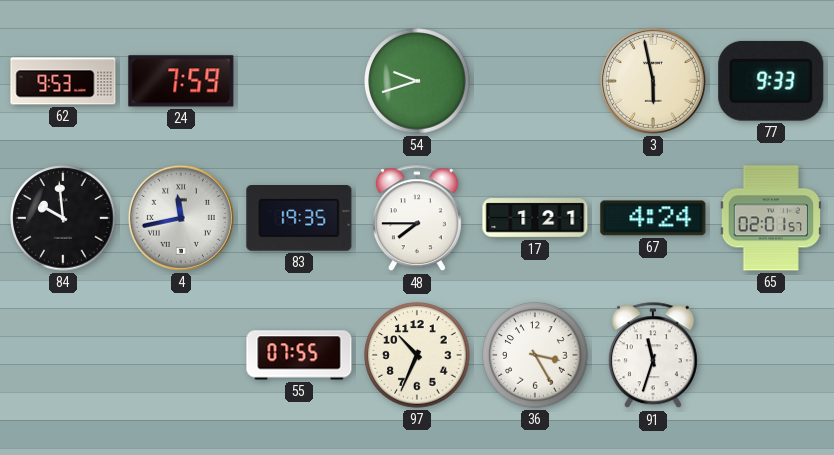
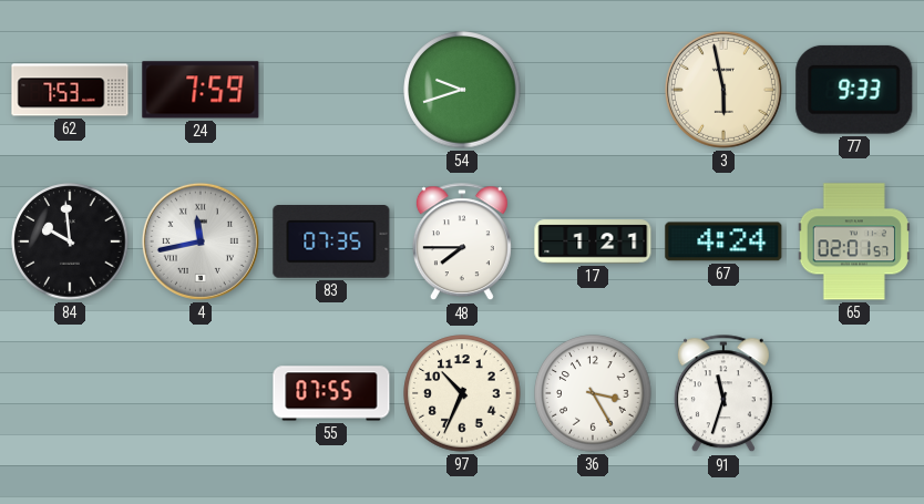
62: 9:53 -> 7:53 (70, 90)
83: 19:35 -> 07:35 (331, 243)
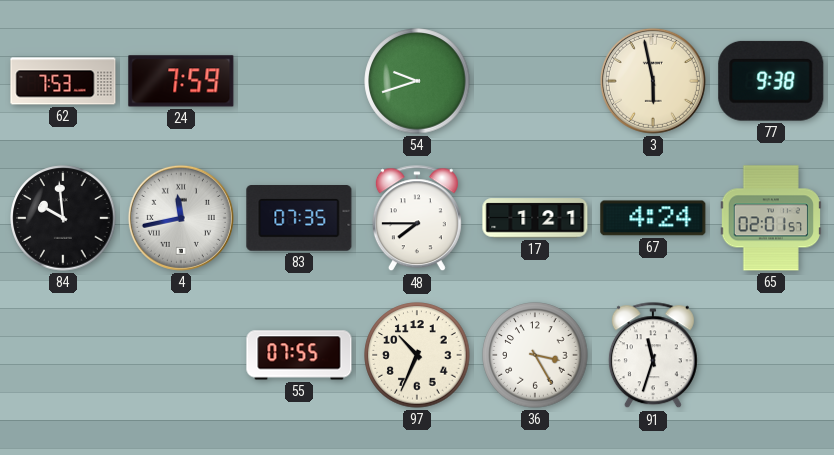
77: 9:33 -> 9:38 (771, 81)
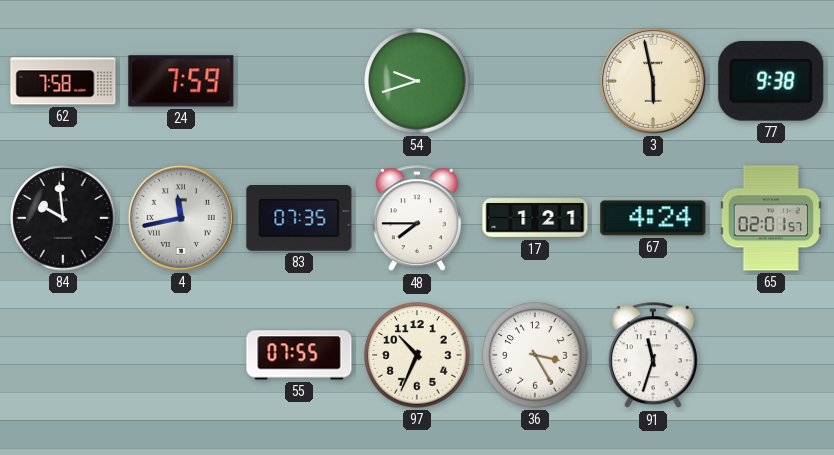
62: 7:53 -> 7:58 (63, 81)
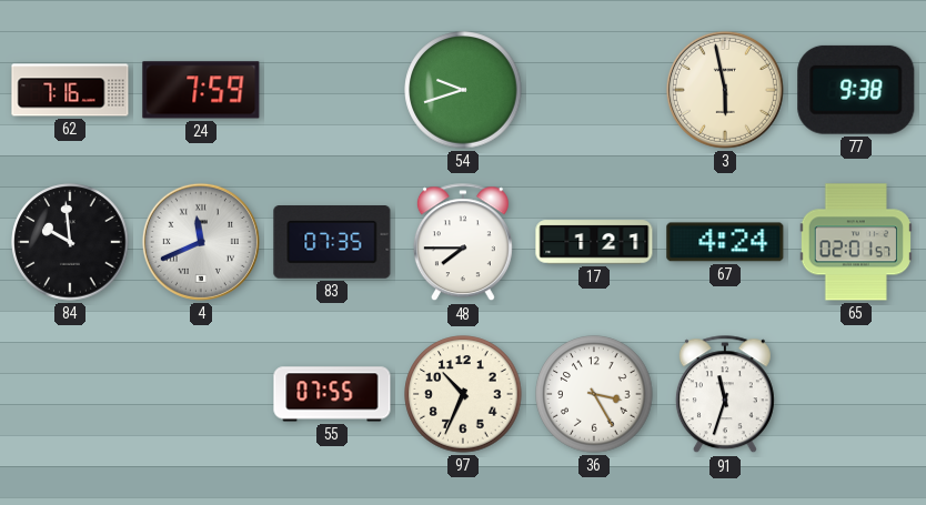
62: 7:58 -> 7:16 (70, 90)
4: 11:43 -> 11:41 (201, 242)
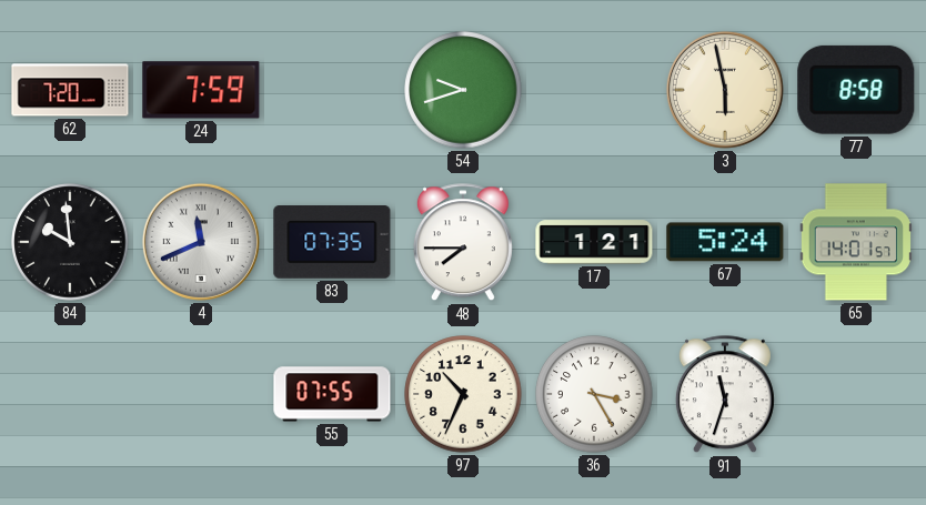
62: 7:16 -> 7:20 (70, 90)
77: 9:38 -> 8:58 (856, 90)
67: 4:24 -> 5:24 (725, 242)
65: 02:01 -> 14:01 (856, 242)
